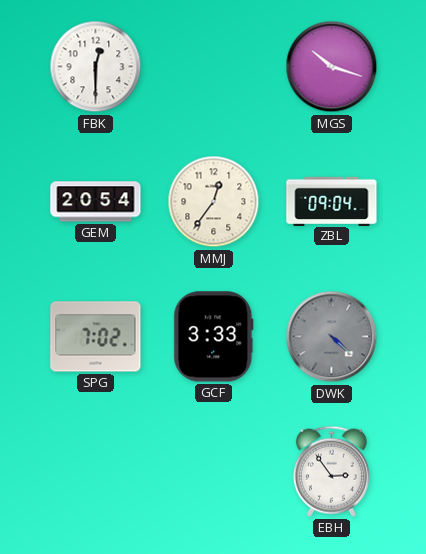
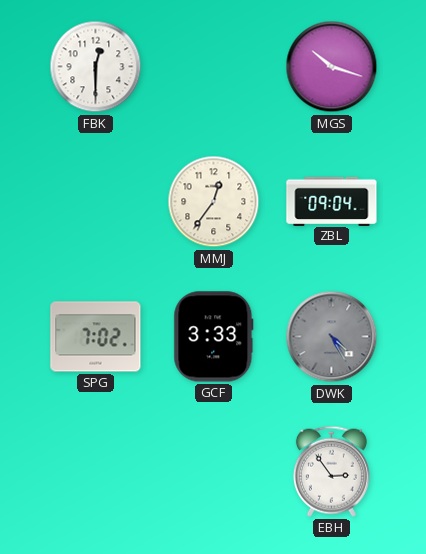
GEM: 20:54 -> none (96, 202)
DWK: 4:22 -> 4:25 (332, 337)
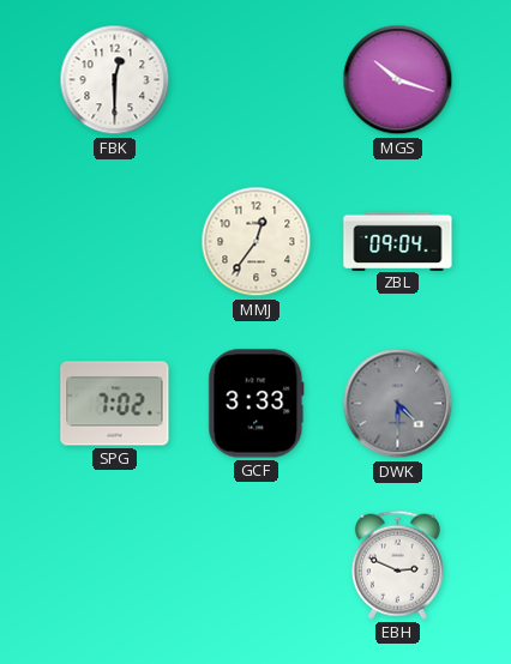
DWK: 4:25 -> 4:30 (398, 404)
EBH: 2:54 -> 2:49 (397, 565)
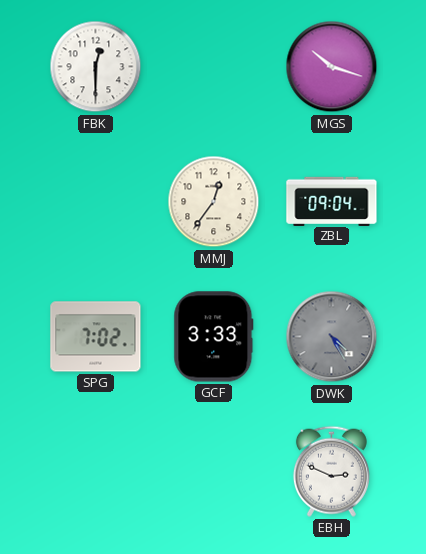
DWK: 4:30 -> 4:25 (332, 337)
